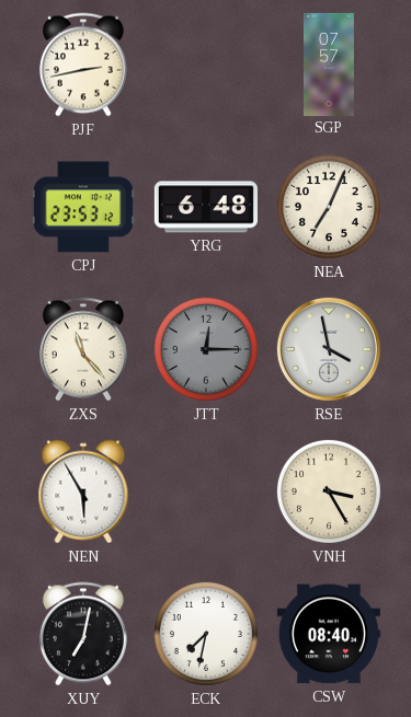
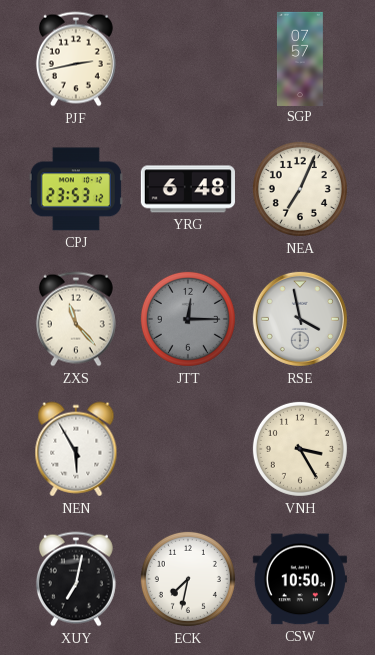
CSW: 08:40 -> 10:50 (300, 579)
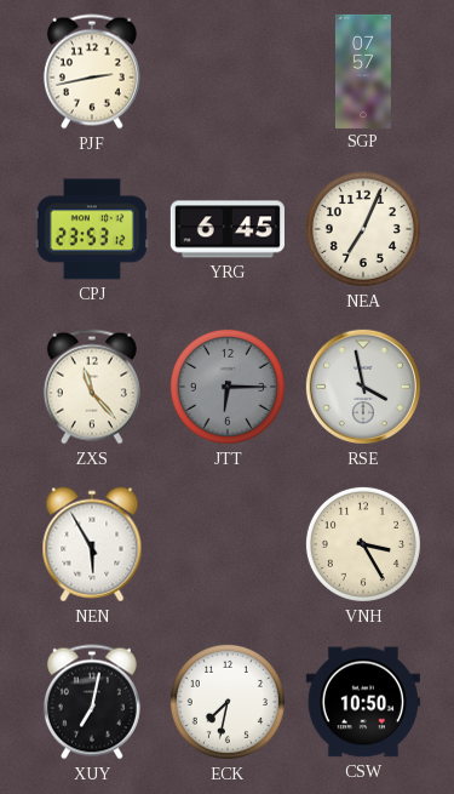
YRG: 6:48 -> 6:45 (228, 229)
JTT: 12:15 -> 6:15 (228, 387)
